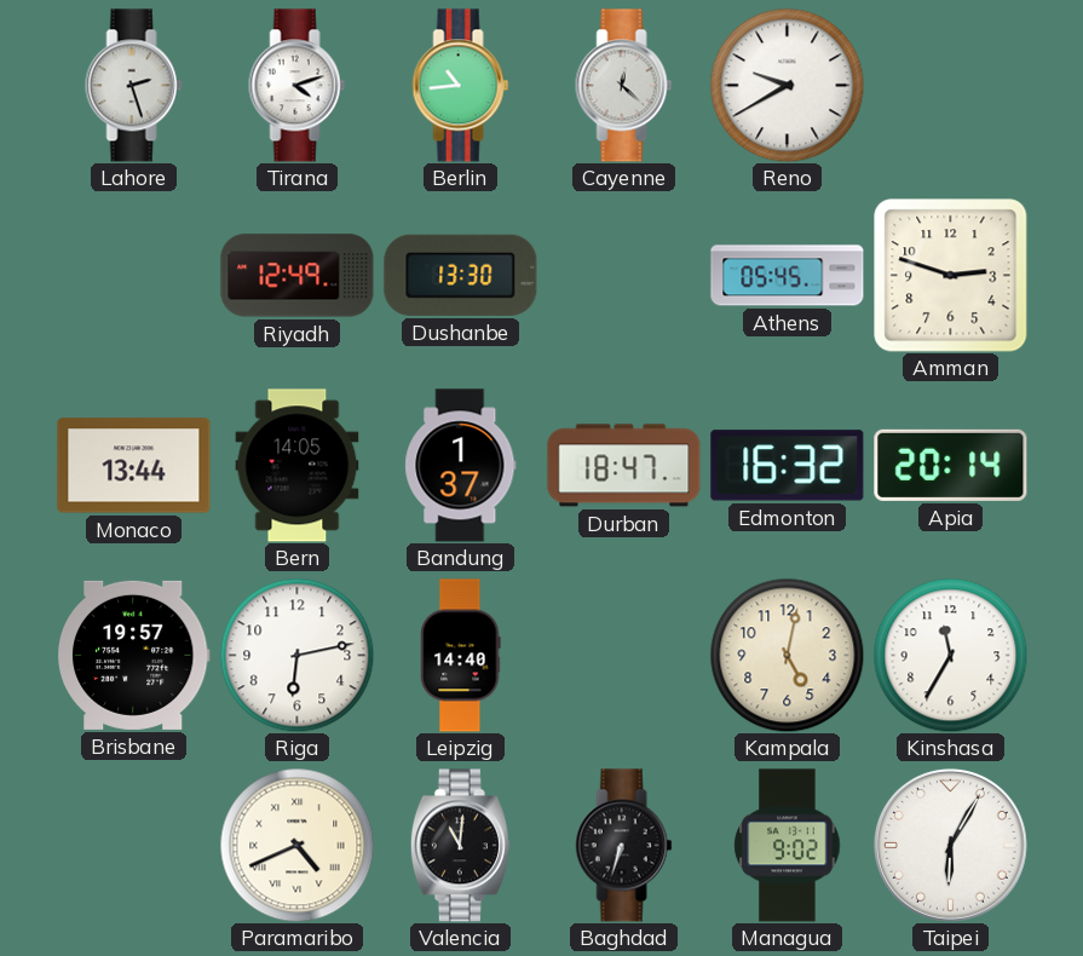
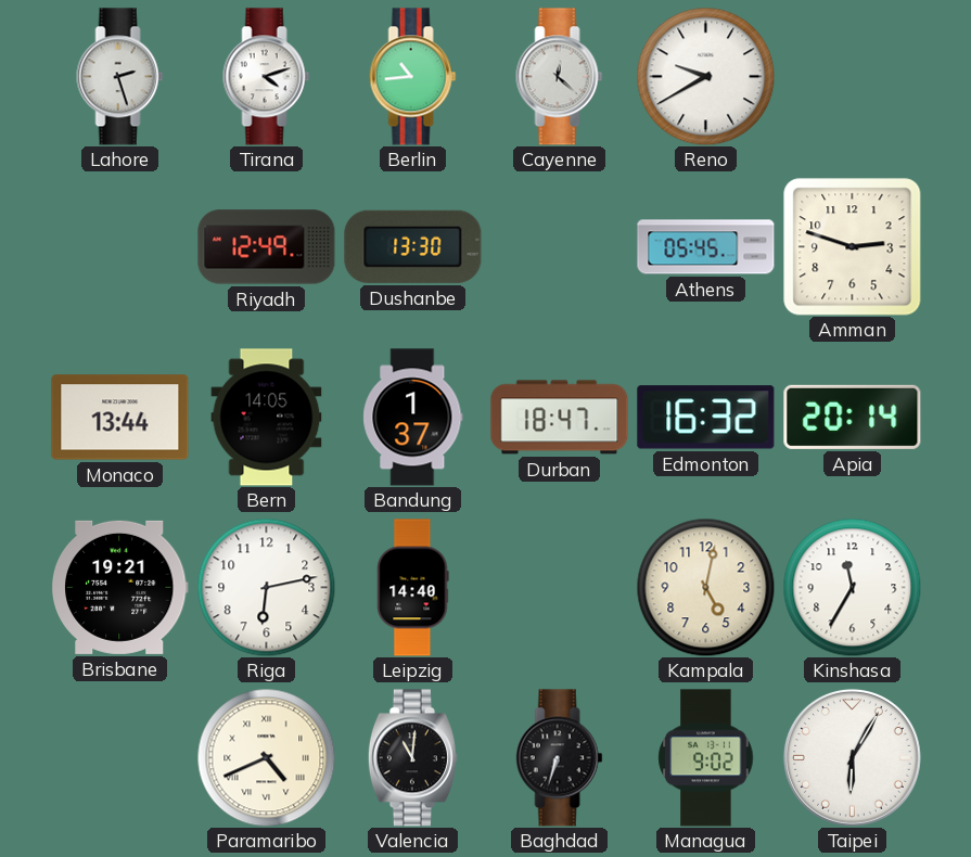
Brisbane: 19:57 -> 19:21 (119, 587)
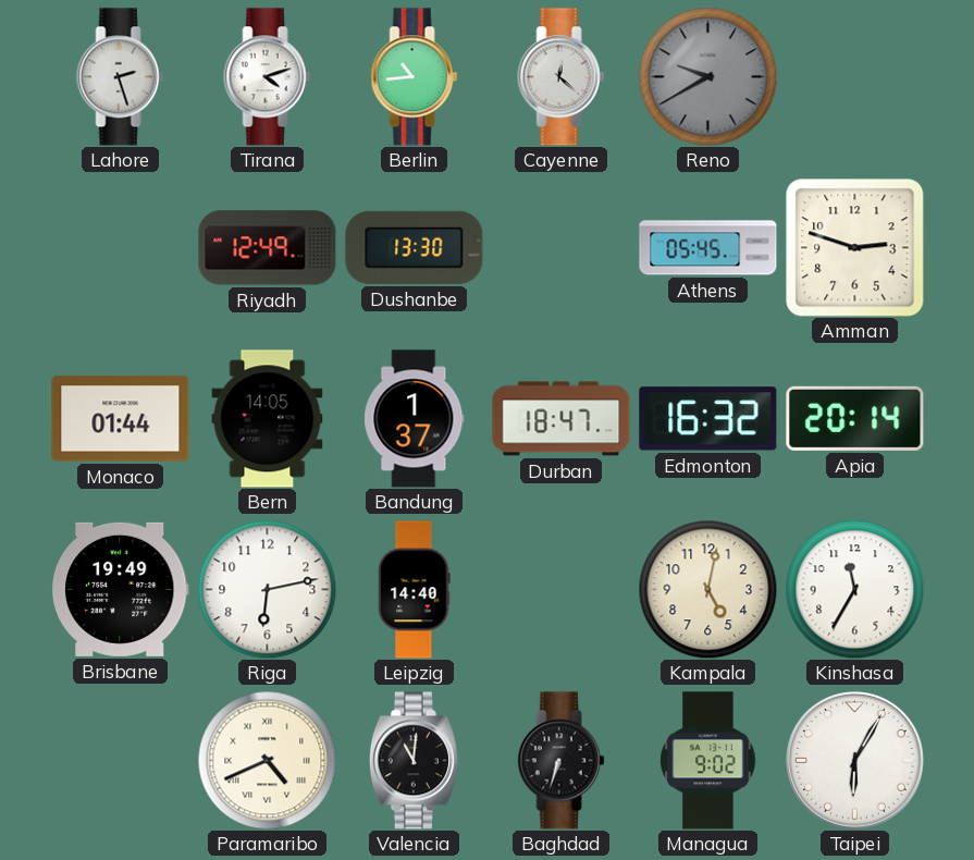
Reno dial: white -> grey (707, 76)
Monaco: 13:44 -> 01:44 (121, 419)
Brisbane: 19:21 -> 19:49 (120, 589)
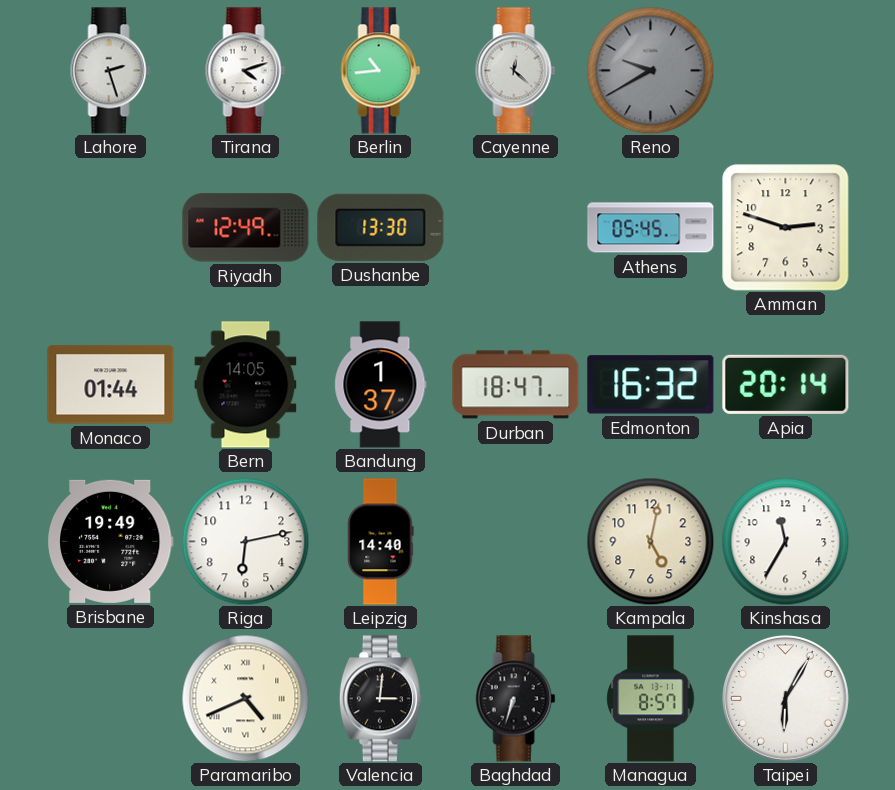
Valencia: 11:01 -> 3:01 (380, 699)
Managua: 9:02 -> 8:57 (651, 699)
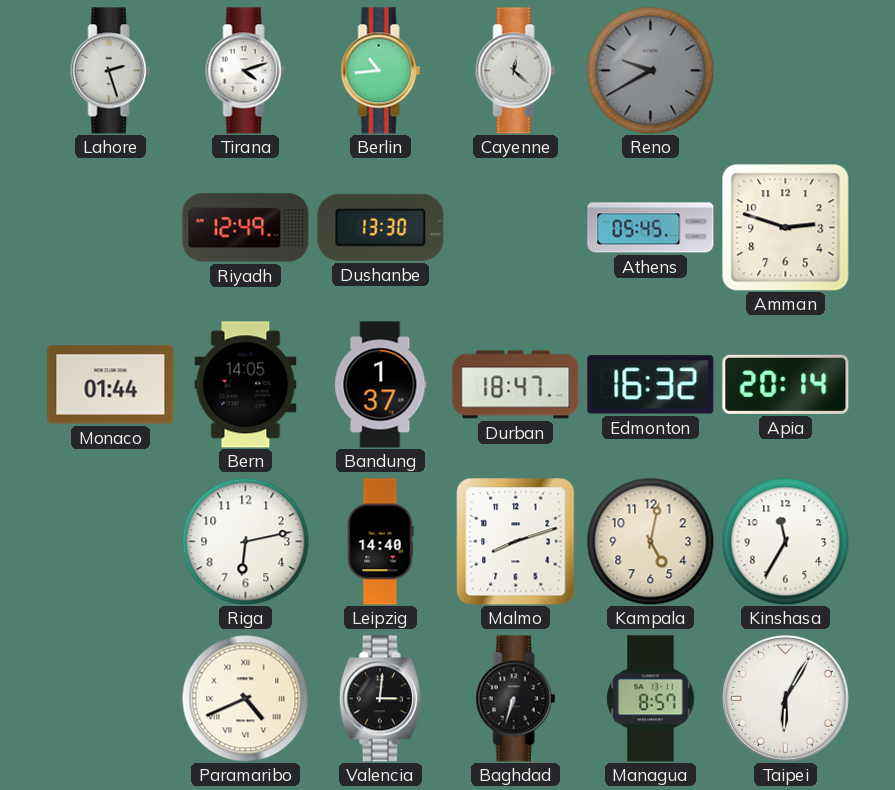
Brisbane: 19:49 -> none (110, 541)
Malmo: none -> 8:12 (516, 542)
